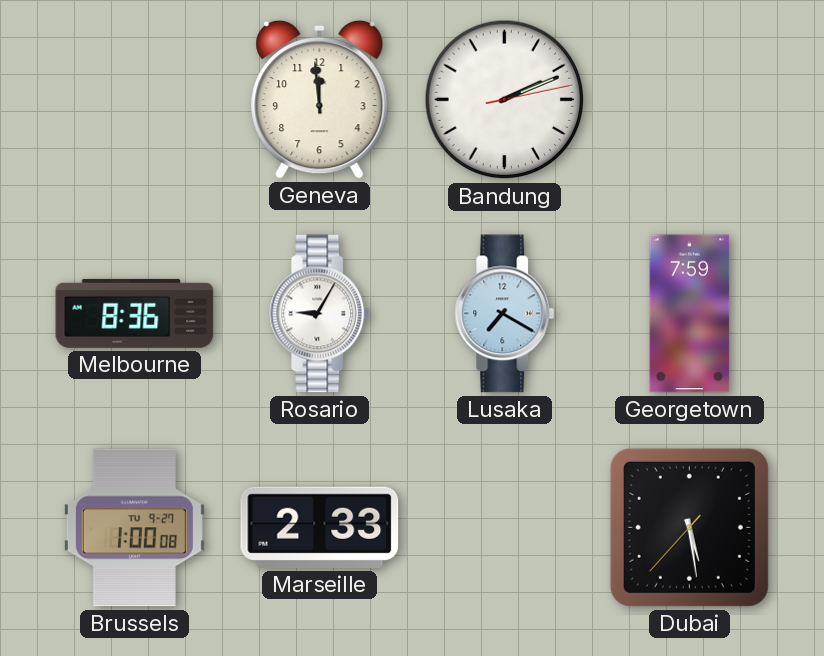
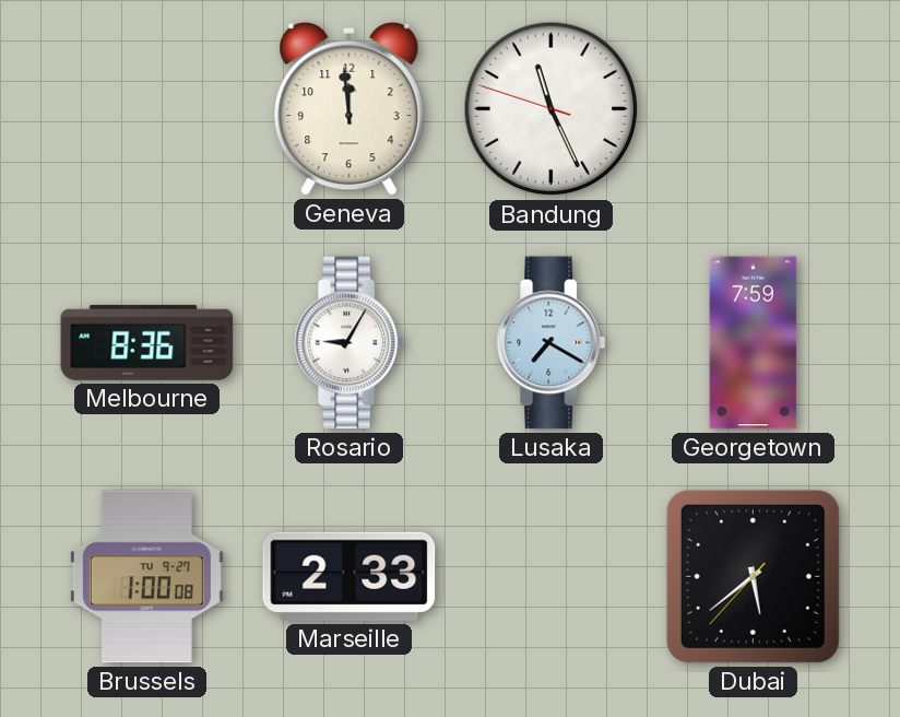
Bandung: 2:11 -> 11:25 (552, 109)
Dubai: 5:28 -> 5:38 (753, 576)
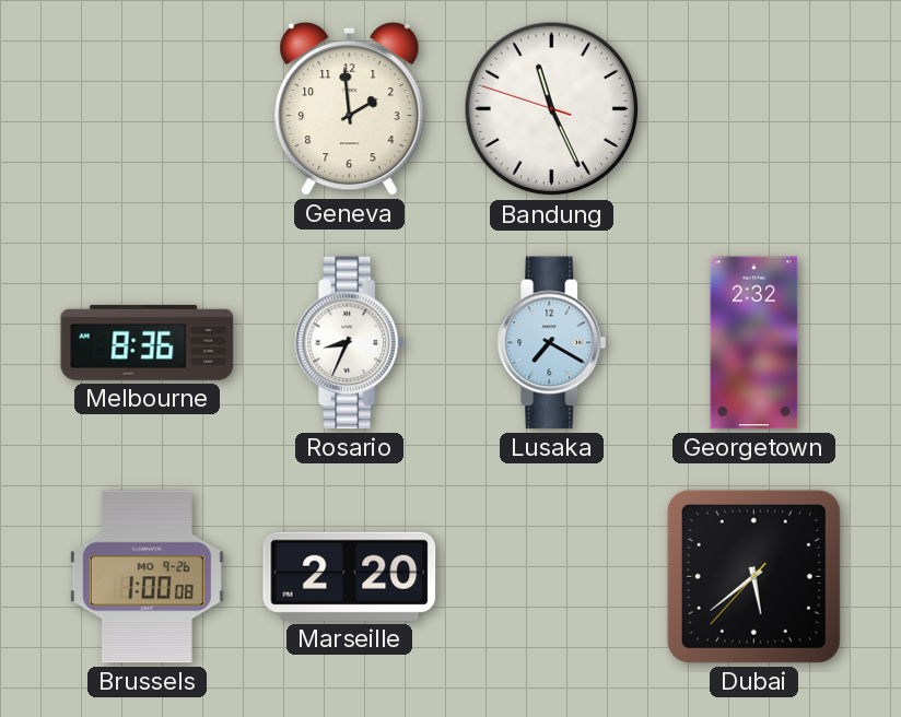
Geneva: 11:59 -> 1:59 (350, 108)
Rosario: 9:05 -> 8:34 (350, 343)
Georgetown: 7:59 -> 2:32 (754, 343)
Brussels date: TU 9-27 -> MO 9-26 (147, 577)
Marseille: 2:33 -> 2:20 (350, 576)
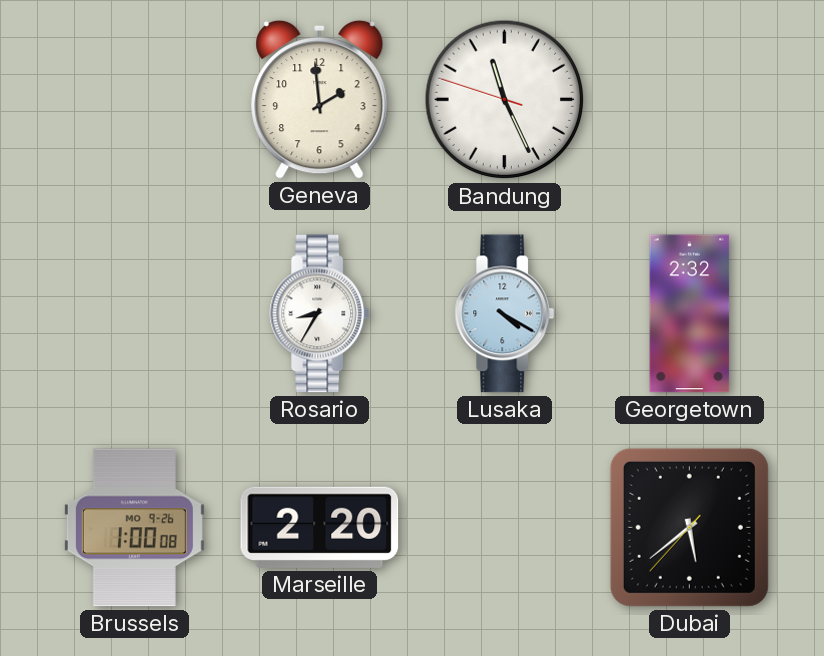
Melbourne: 8:36 -> none (148, 342)
Rosario: 8:34 -> 8:35 (320, 314)
Lusaka: 7:20 -> 4:20 (505, 314)
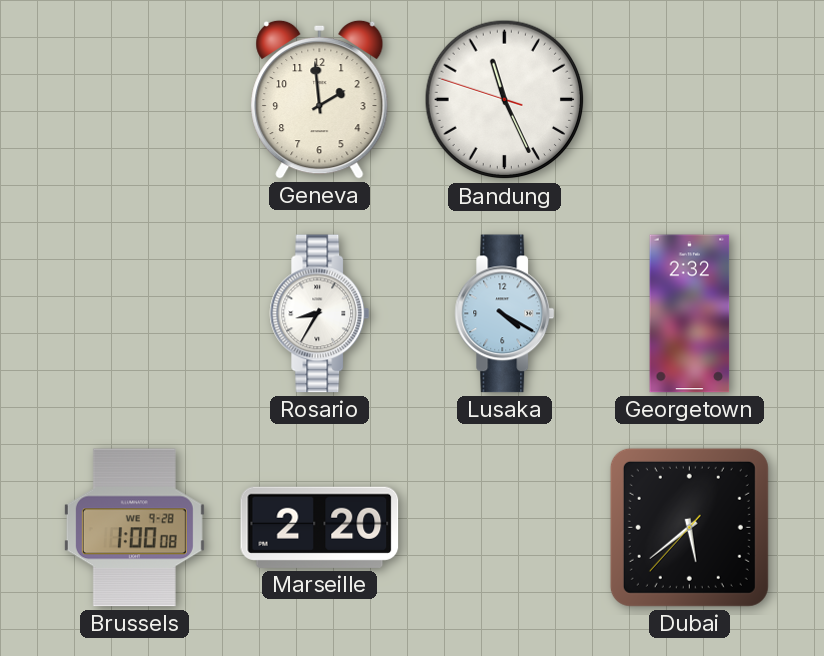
Brussels date: MO 9-26 -> WE 9-28 (134, 528)
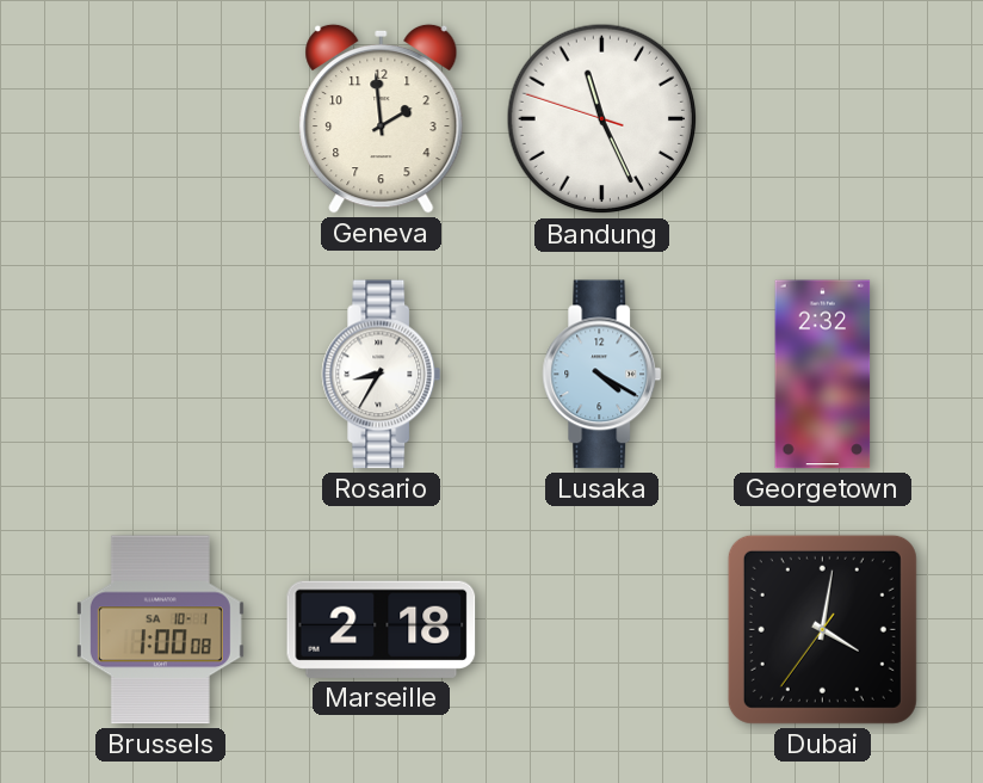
Brussels date: WE 9-28 -> SA 10-1 (160, 630)
Marseille: 2:20 -> 2:18 (382, 629)
Dubai: 5:38 -> 4:01 (822, 629)
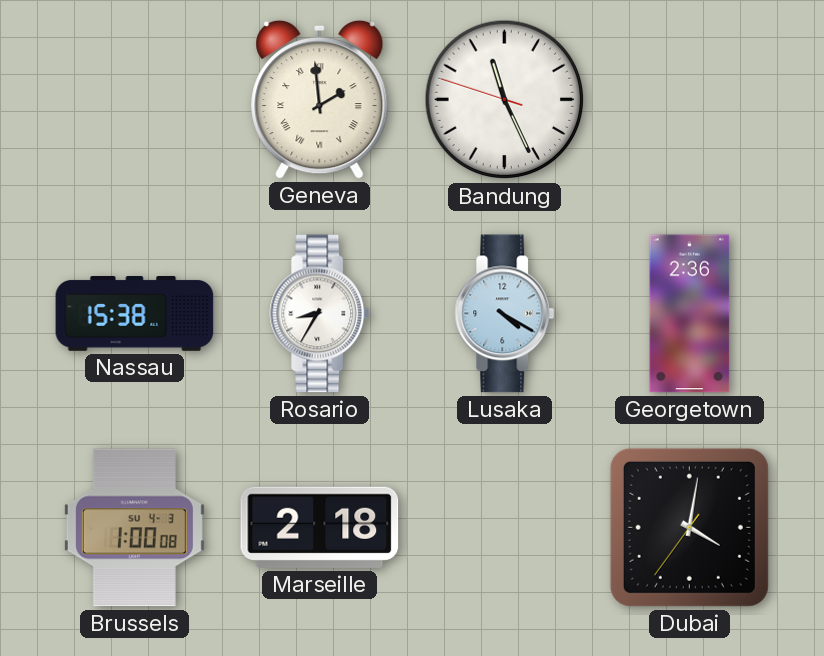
Geneva numerals: Arabic -> Roman (320, 99)
Nassau: none -> 15:38 (135, 314)
Georgetown: 2:32 -> 2:36 (690, 314)
Brussels date: SA 10-1 -> SU 4-3 (134, 528)
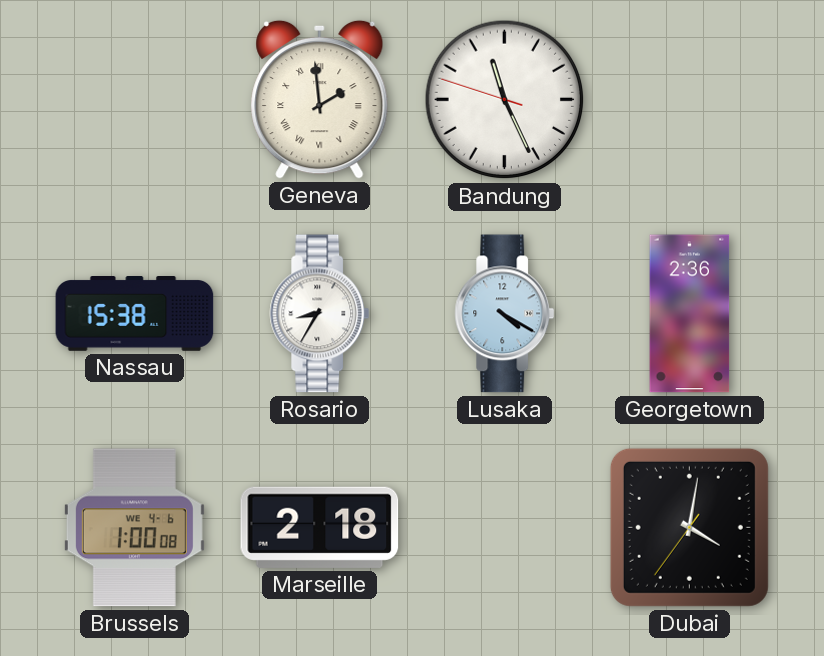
Brussels date: SU 4-3 -> WE 4-6 (134, 528)
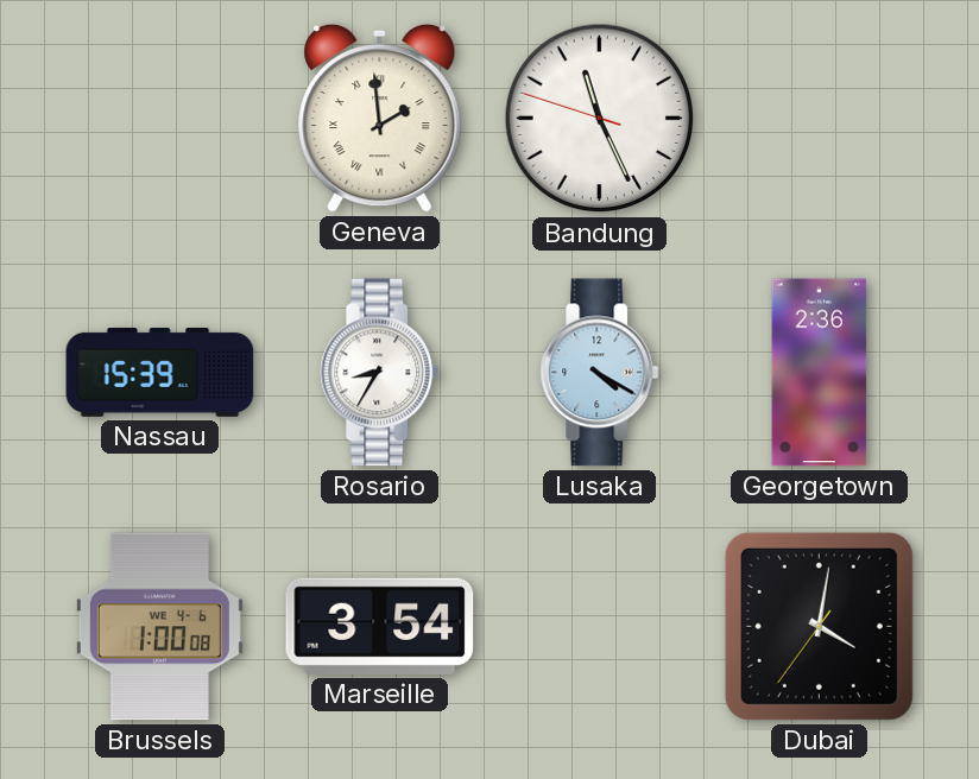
Nassau: 15:38 -> 15:39 (160, 373)
Marseille: 2:18 -> 3:54 (380, 626)
